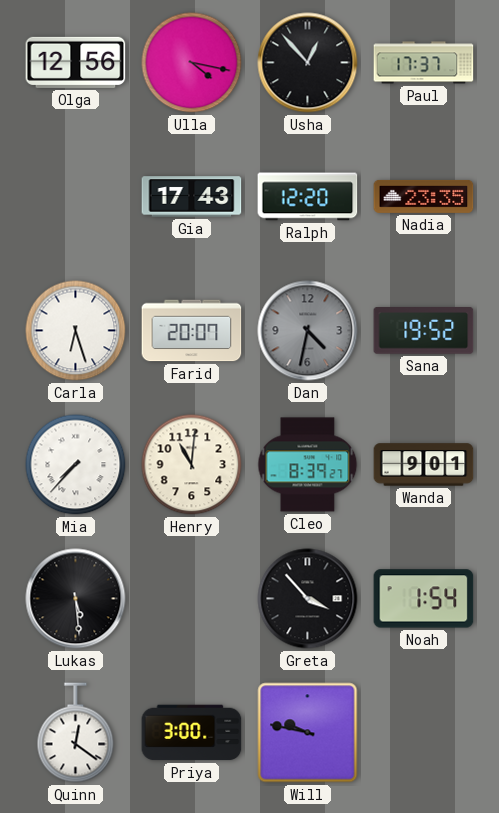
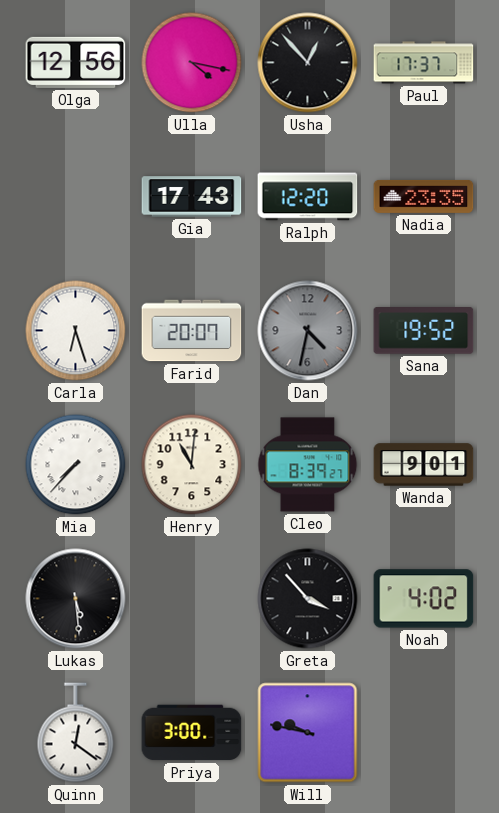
Noah: 1:54 -> 4:02 (424, 599)
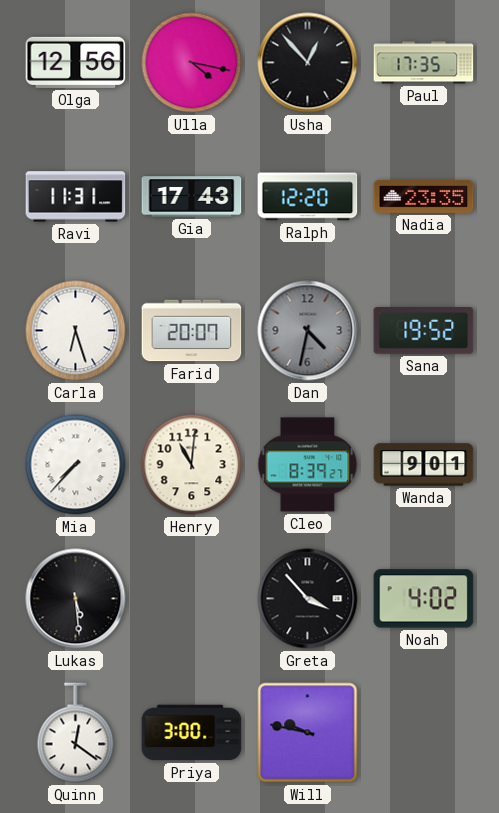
Paul: 17:37 -> 17:35 (424, 63)
Ravi: none -> 11:31 (76, 197)
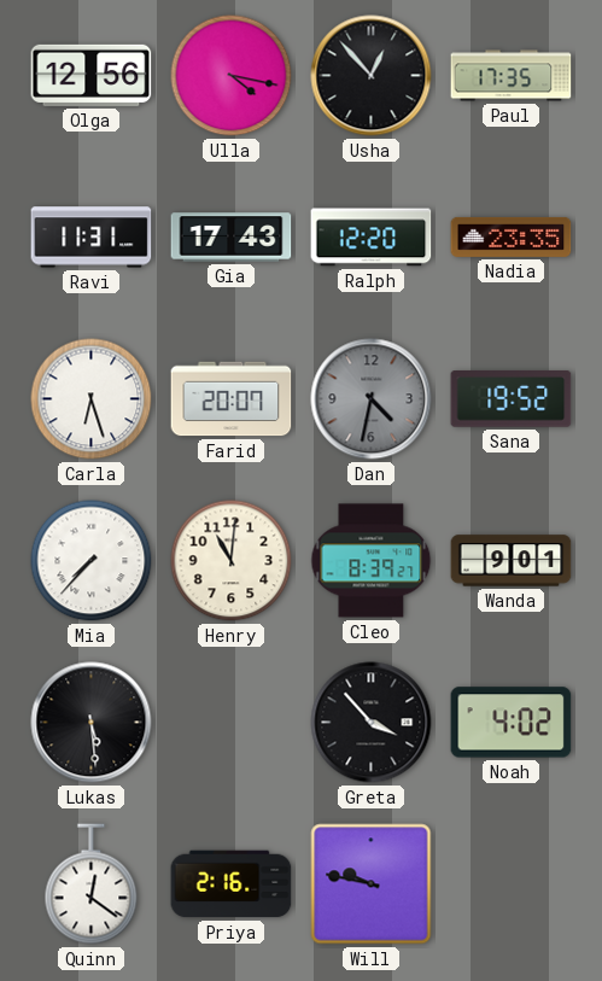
Priya: 3:00 -> 2:16 (232, 884)
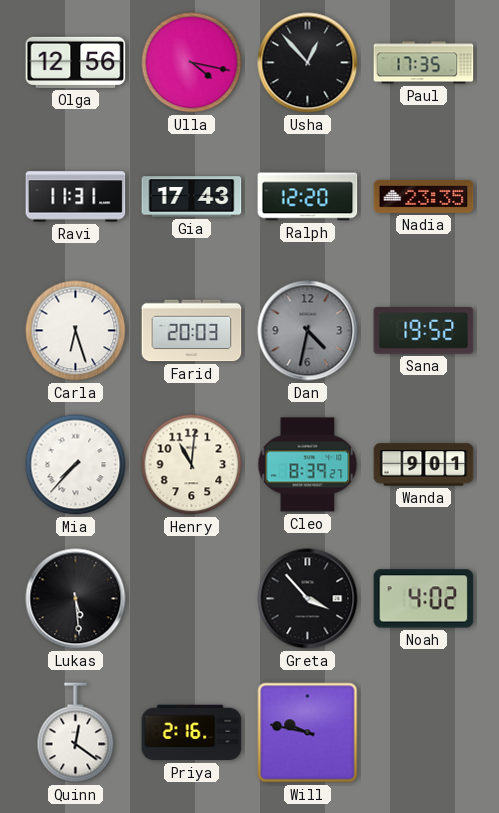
Farid: 20:07 -> 20:03 (192, 331)
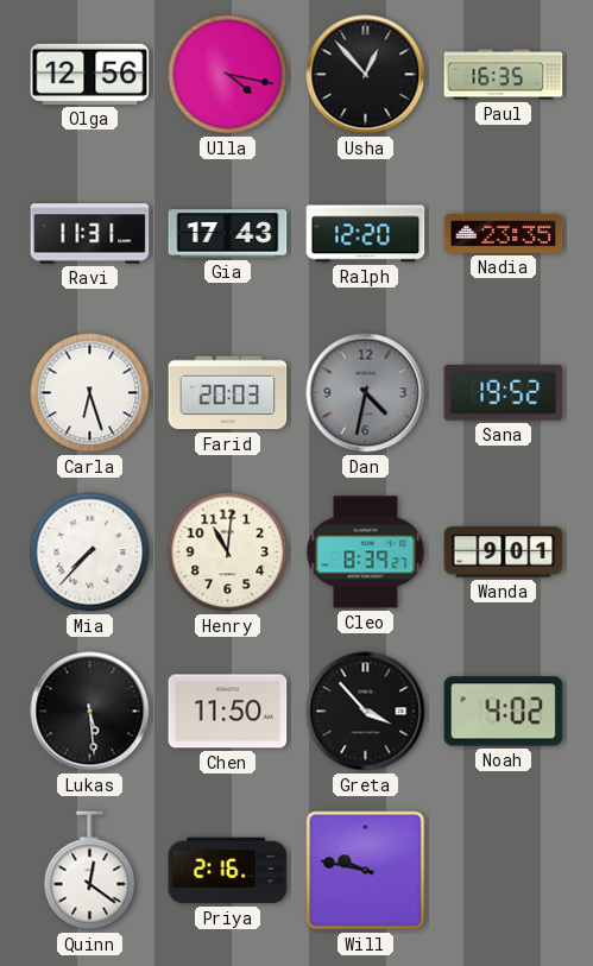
Paul: 17:35 -> 16:35 (504, 75)
Chen: none -> 11:50 (228, 712)
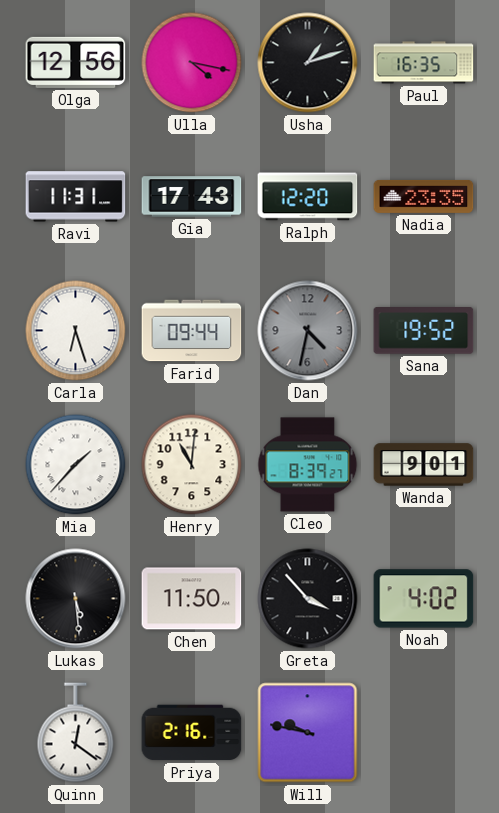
Usha: 12:53 -> 1:12 (308, 63)
Farid: 20:03 -> 09:44 (192, 331)
Mia: 7:37 -> 1:37 (76, 465)
